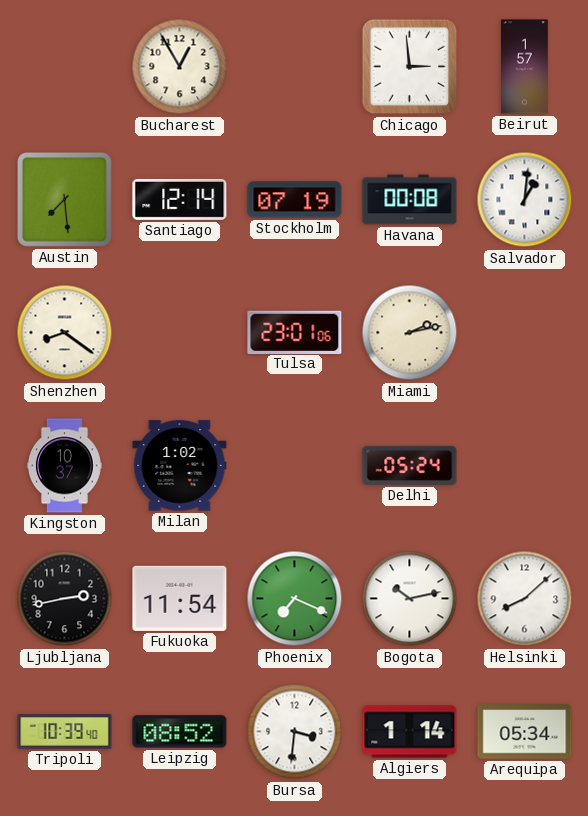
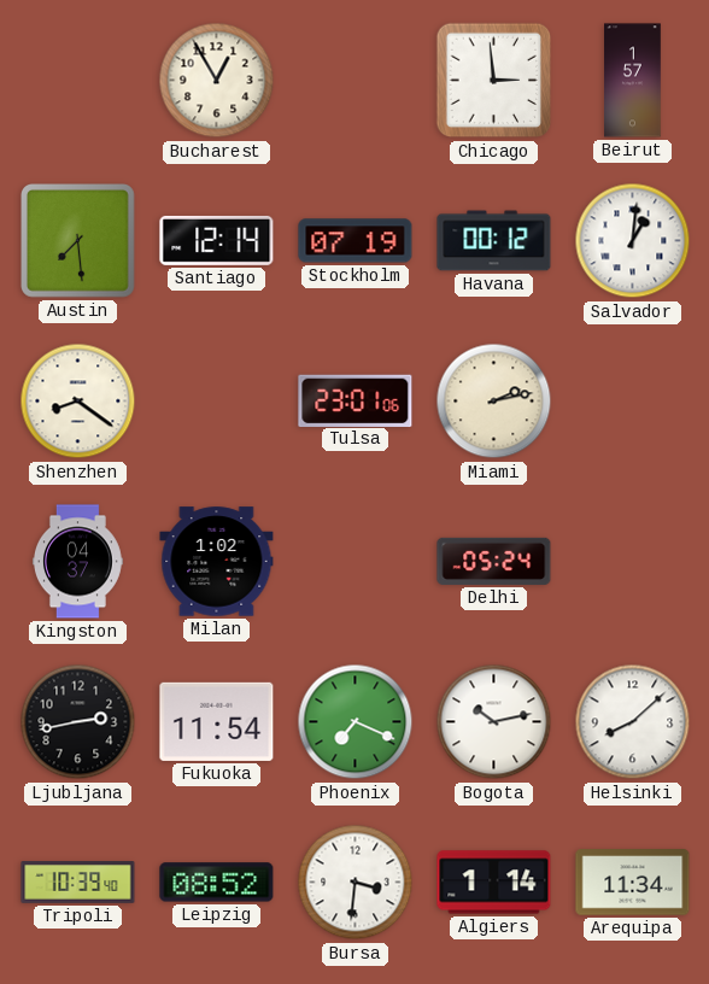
Havana: 00:08 -> 00:12 (494, 241)
Kingston: 10:37 -> 04:37 (77, 562)
Arequipa: 05:34 -> 11:34 (633, 883)
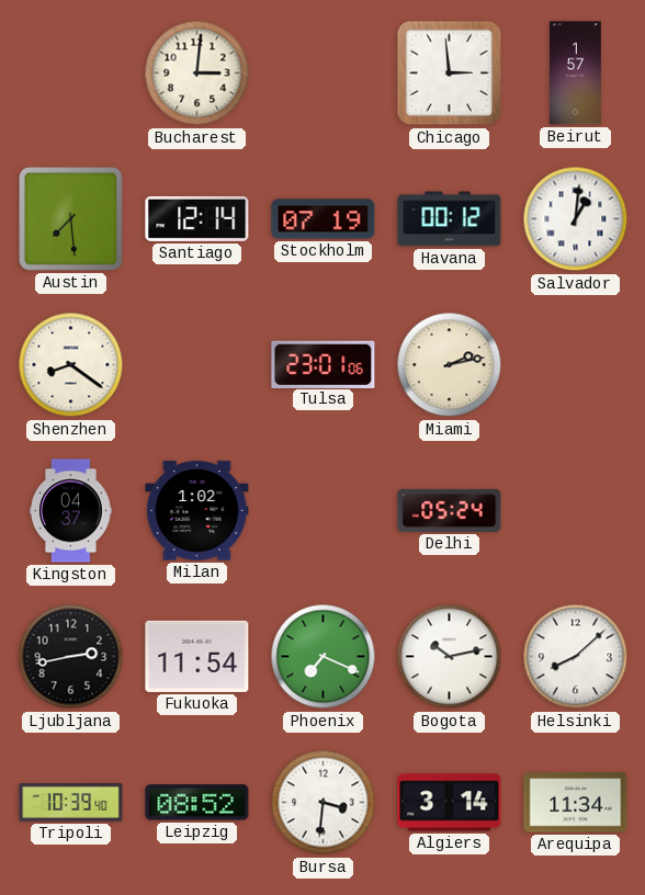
Bucharest: 12:55 -> 3:01 (197, 73)
Algiers: 1:14 -> 3:14 (450, 803)
